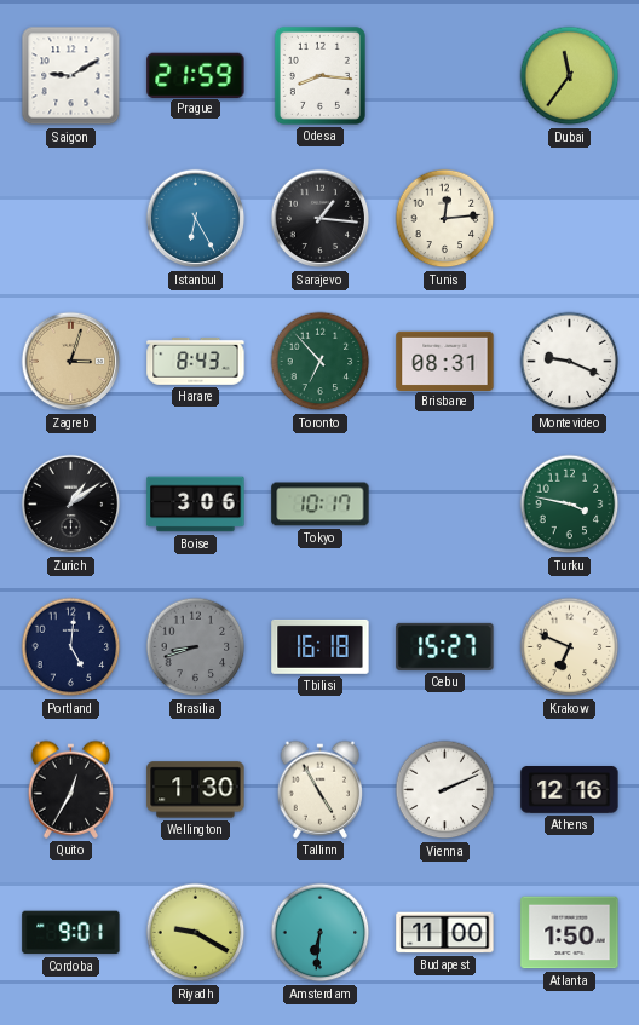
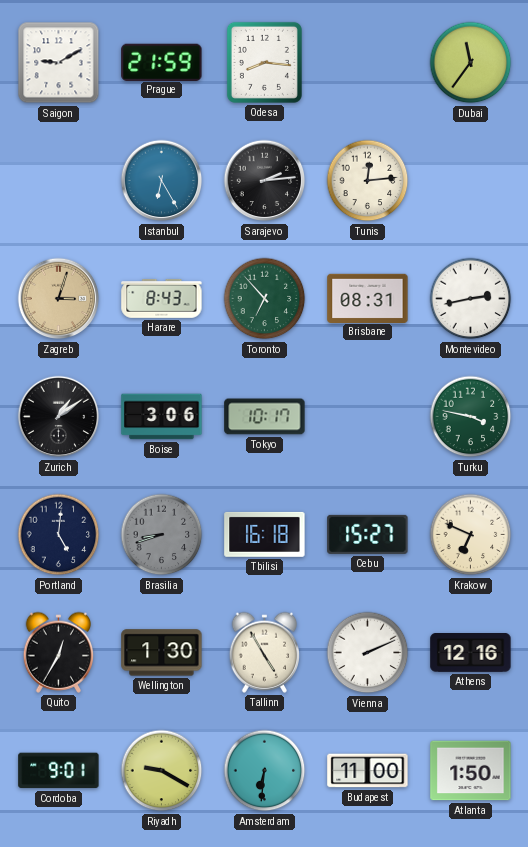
Sarajevo: 1:16 -> 2:14 (265, 181)
Montevideo: 9:19 -> 2:43 (471, 299)
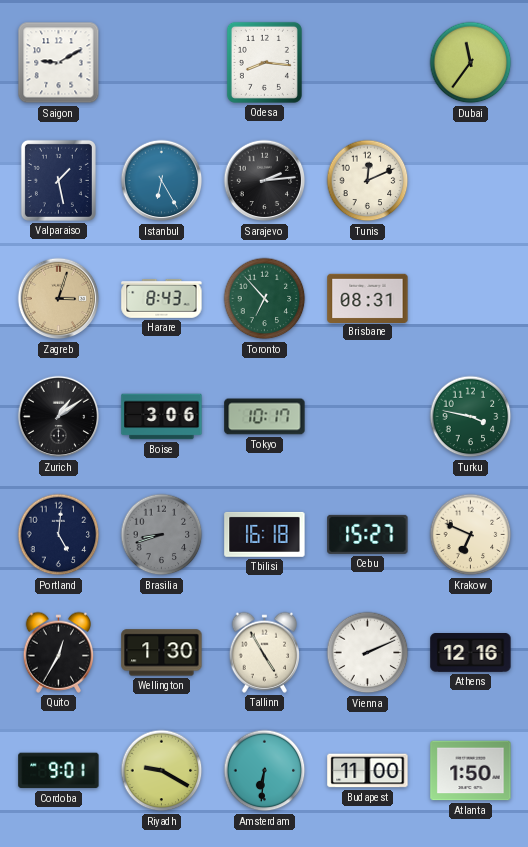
Prague: 21:59 -> none (162, 62)
Valparaiso: none -> 1:28 (58, 180)
Tunis: 12:14 -> 12:11 (368, 181)
Montevideo: 2:43 -> none (471, 299)
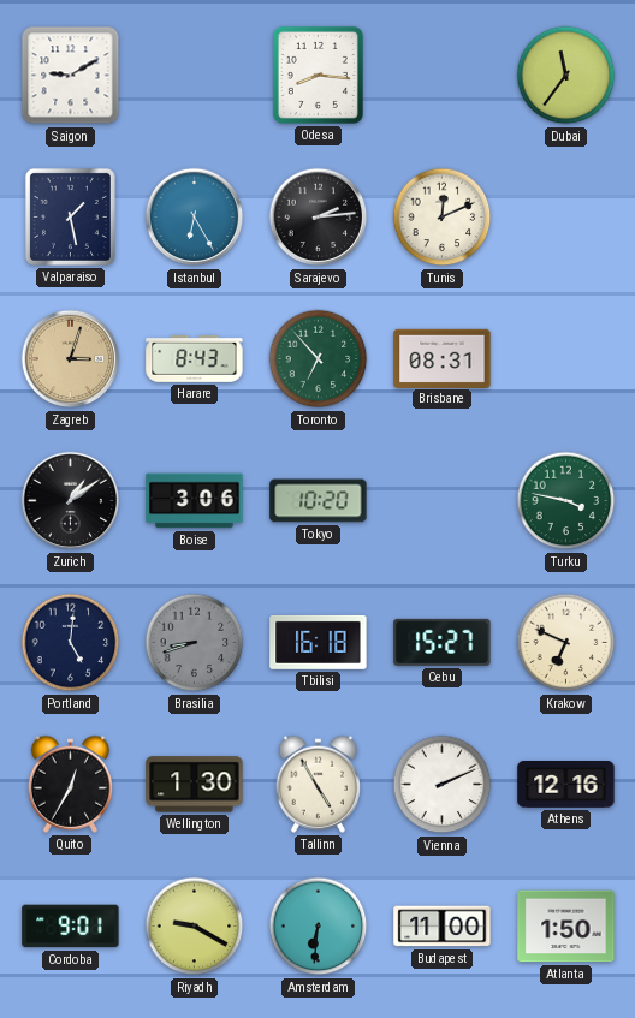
Tokyo: 10:17 -> 10:20 (319, 501)
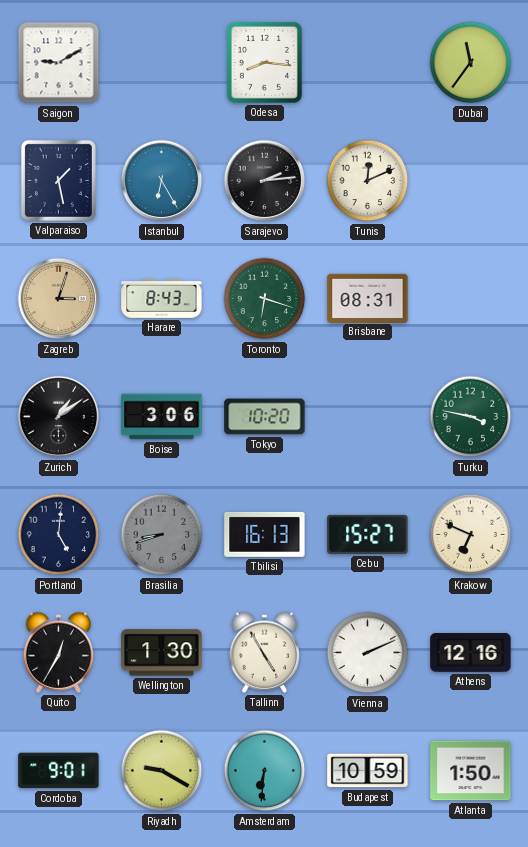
Toronto: 6:53 -> 6:18 (265, 299)
Tbilisi: 16:18 -> 16:13 (265, 534)
Budapest: 11:00 -> 10:59 (368, 771)
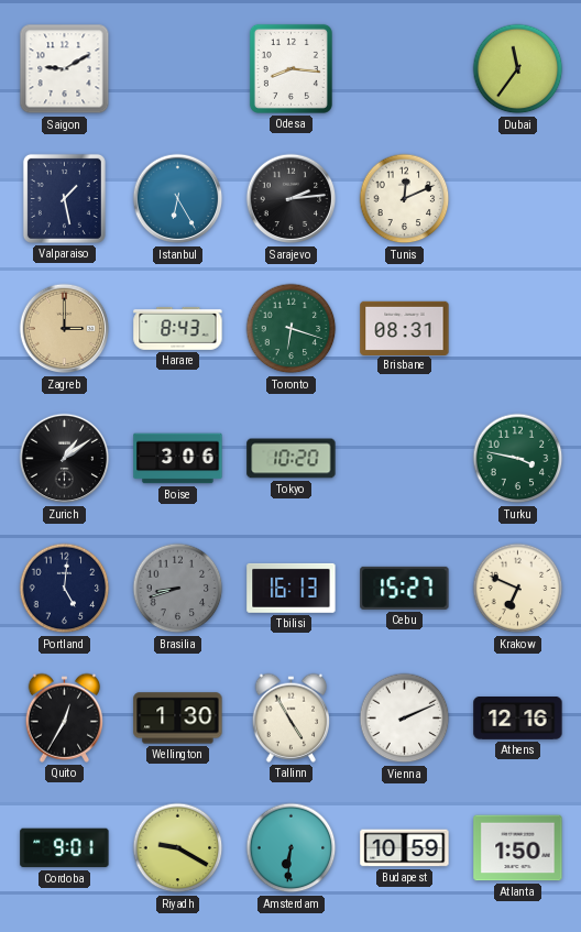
Zagreb: 3:03 -> 3:00 (65, 329)
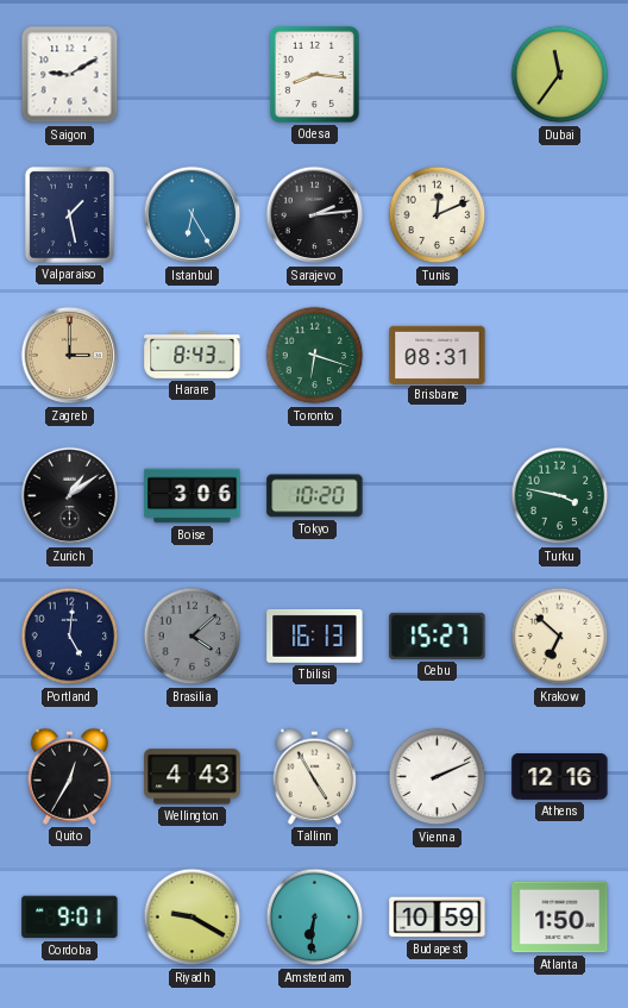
Brasilia: 8:42 -> 4:08 (193, 637)
Krakow: 6:49 -> 6:52 (560, 637)
Wellington: 1:30 -> 4:43 (193, 777)
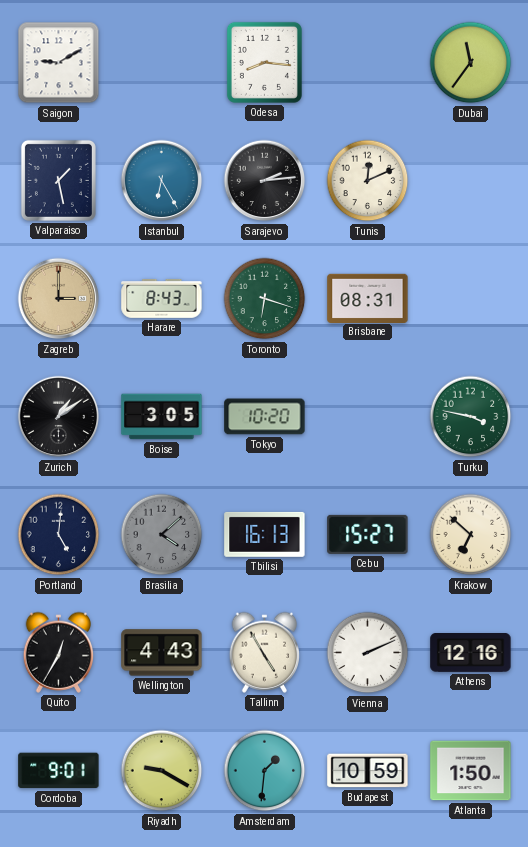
Boise: 3:06 -> 3:05 (162, 417)
Amsterdam: 6:31 -> 1:31 (265, 771)
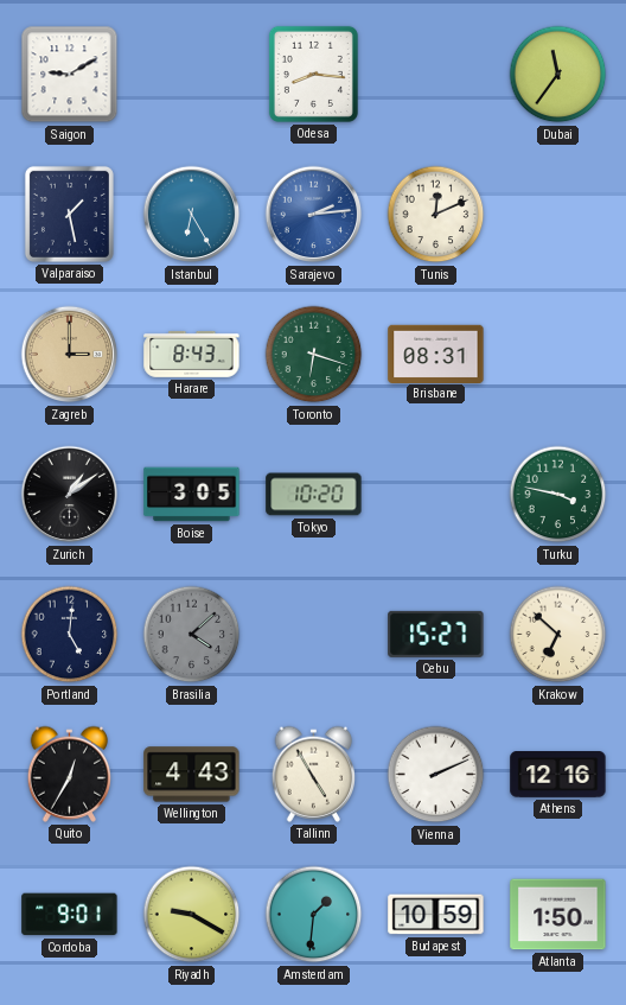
Sarajevo dial: black -> blue (314, 215)
Tbilisi: 16:13 -> none (265, 534)
